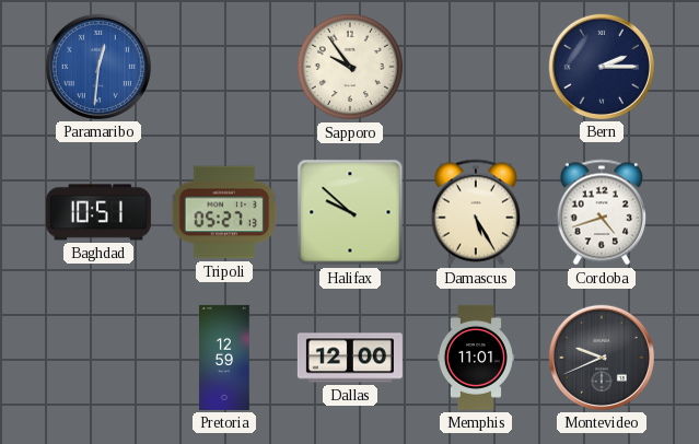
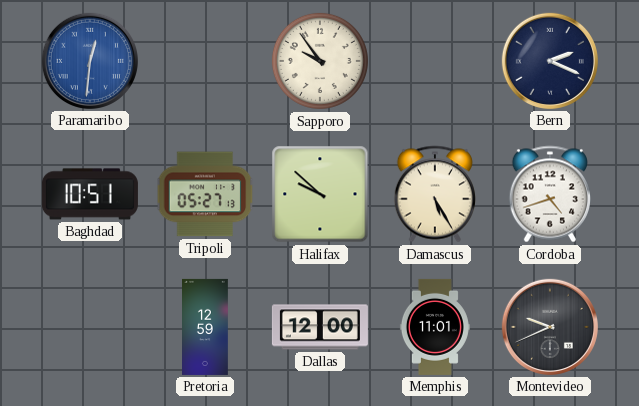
Bern: 2:15 -> 2:19 (550, 61)
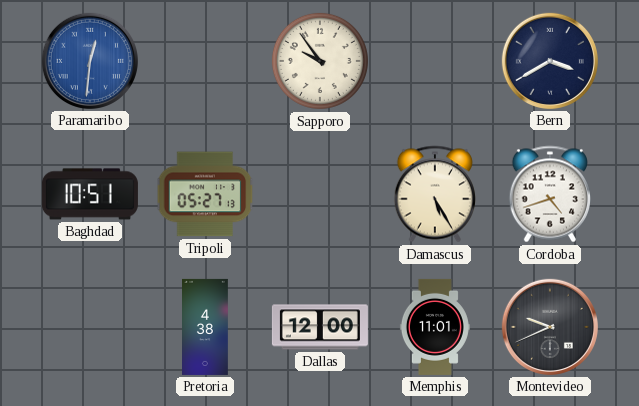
Bern: 2:19 -> 3:40 (550, 61)
Halifax: 9:52 -> none (320, 194)
Pretoria: 12:59 -> 4:38 (206, 327)
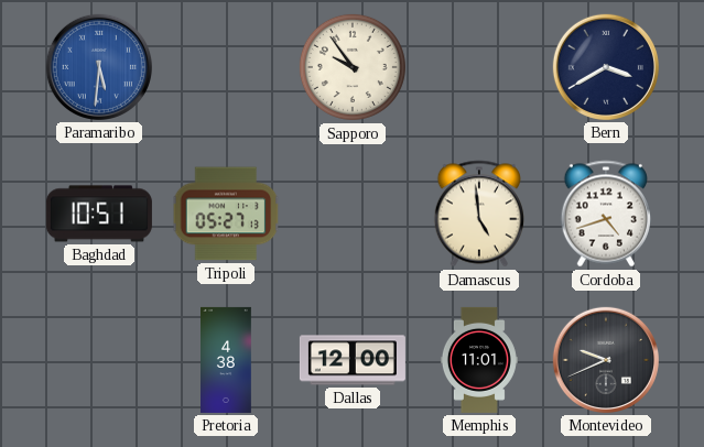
Paramaribo: 12:31 -> 5:31 (99, 67)
Damascus: 5:25 -> 4:59 (479, 214)
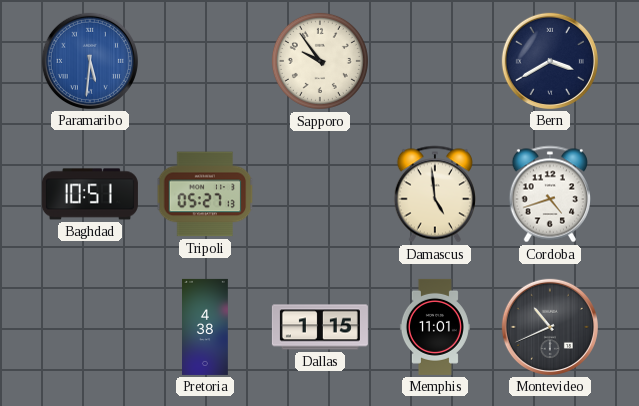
Dallas: 12:00 -> 1:15 (320, 327)
Montevideo: 9:41 -> 10:41 (550, 327)
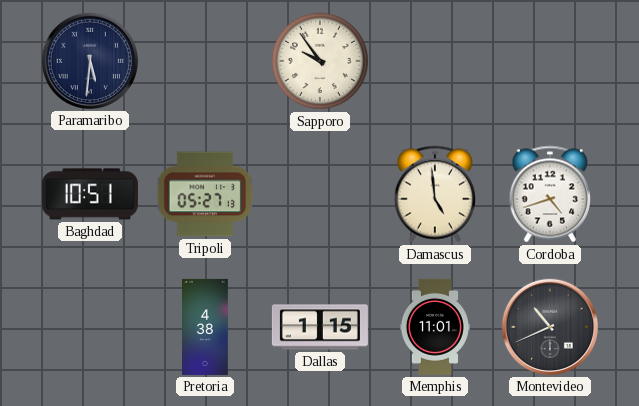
Paramaribo dial: blue -> navy (90, 61)
Bern: 3:40 -> none (550, 61)
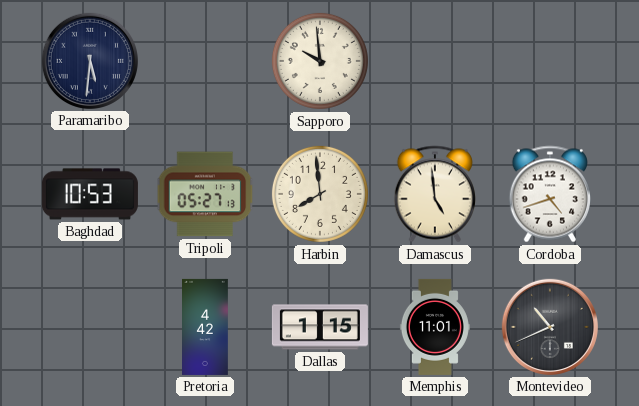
Sapporo: 9:54 -> 9:59 (320, 61)
Baghdad: 10:51 -> 10:53 (90, 194)
Harbin: none -> 7:59 (320, 194)
Pretoria: 4:38 -> 4:42 (206, 327)
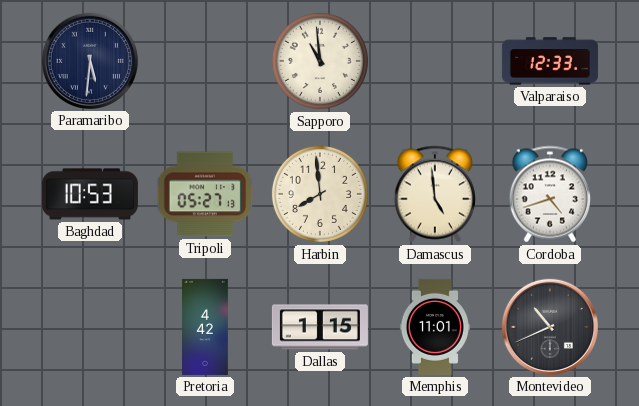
Sapporo: 9:59 -> 10:59 (320, 61)
Valparaiso: none -> 12:33 (550, 61)
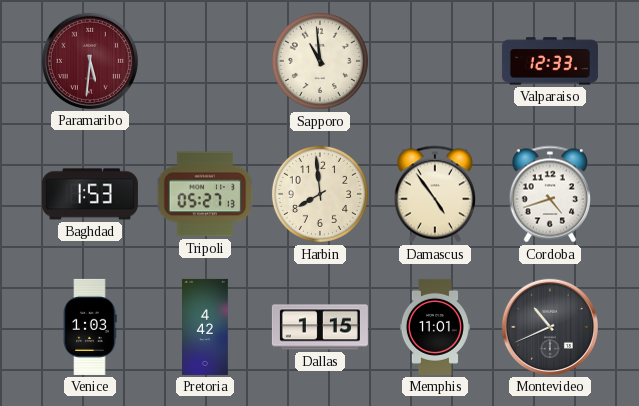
Paramaribo dial: navy -> burgundy (90, 61)
Baghdad: 10:53 -> 1:53 (90, 194)
Damascus: 4:59 -> 4:54 (435, 194)
Venice: none -> 1:03 (90, 327)
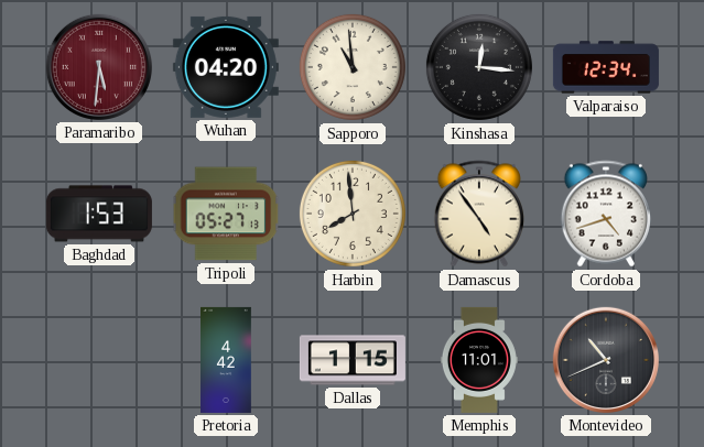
Wuhan: none -> 04:20 (226, 67)
Kinshasa: none -> 12:16 (479, 67)
Valparaiso: 12:33 -> 12:34 (606, 67)
Venice: 1:03 -> none (90, 327)
